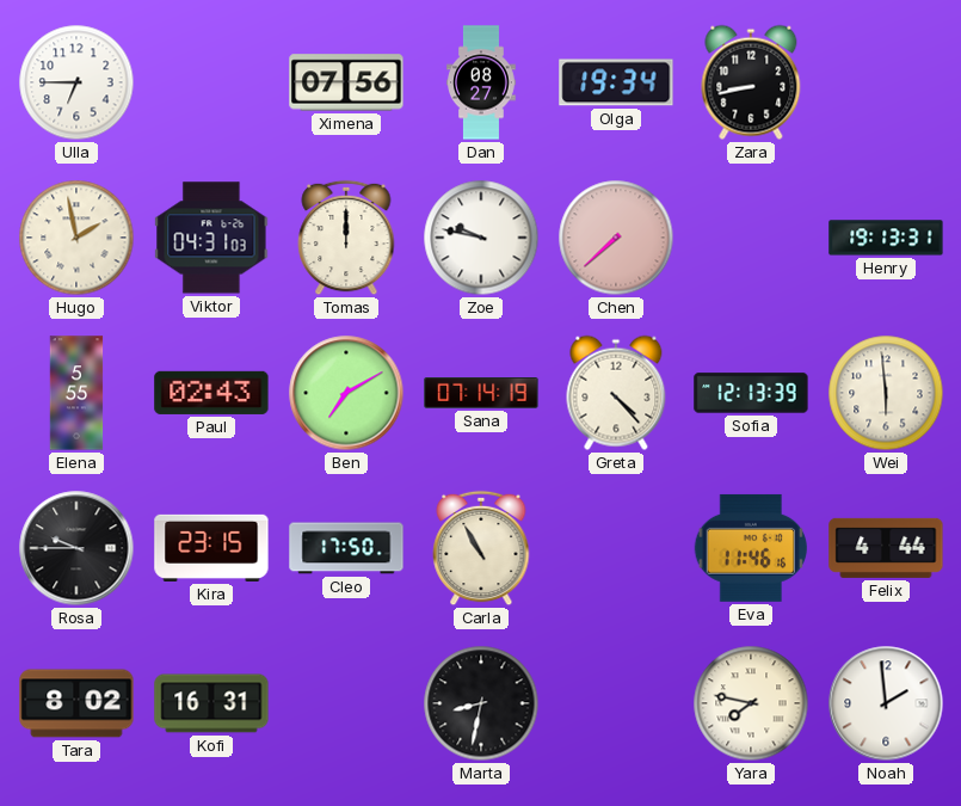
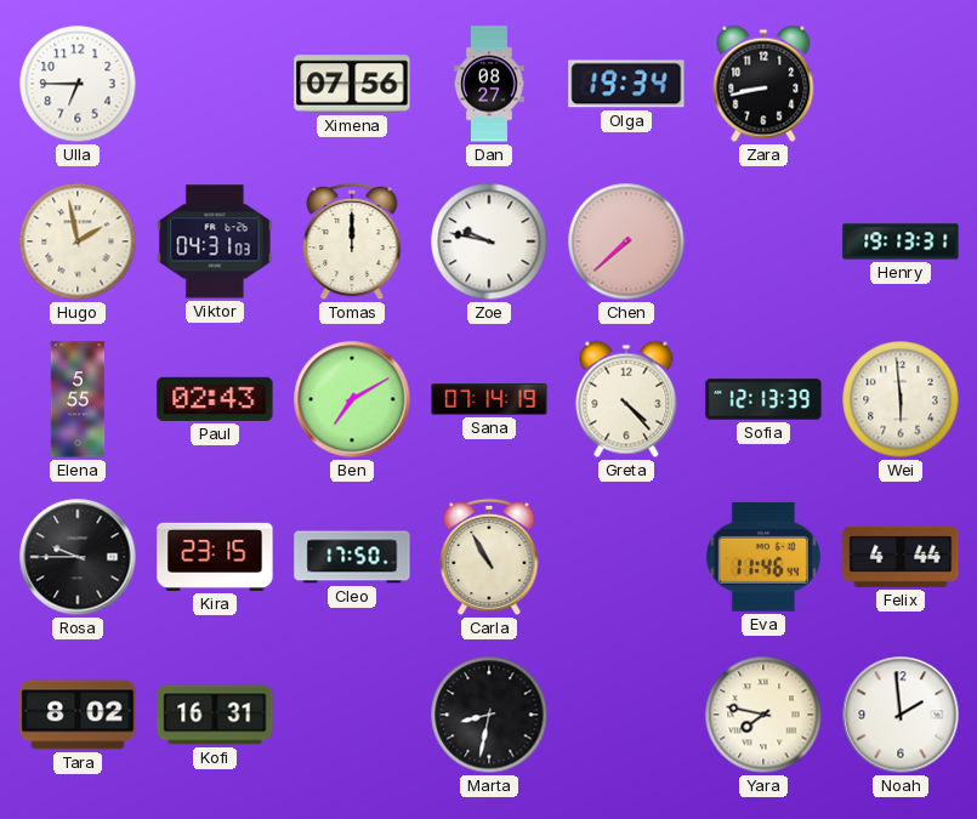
Eva: 11:46:16 -> 11:46:44 (762, 557)
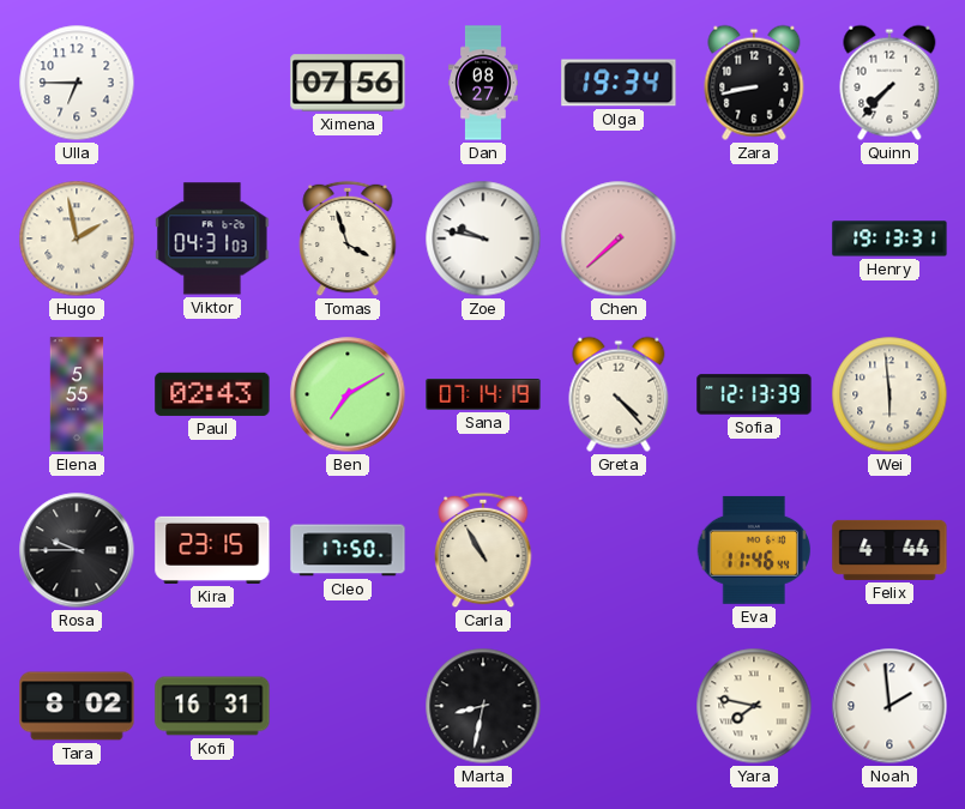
Quinn: none -> 7:37 (889, 83)
Tomas: 12:00 -> 3:57 (348, 239)
